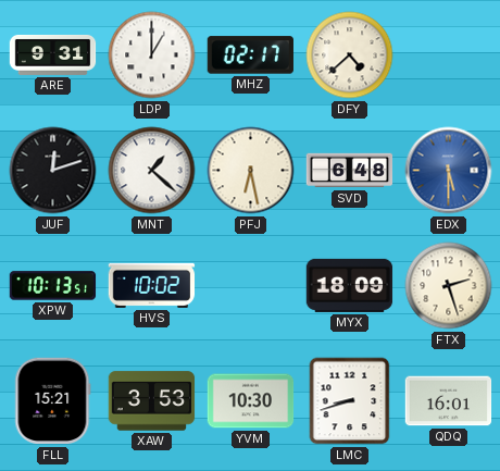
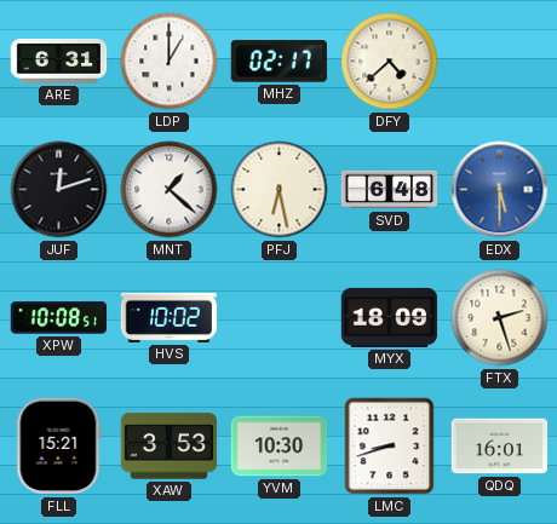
ARE: 9:31 -> 6:31 (59, 61)
XPW: 10:13 -> 10:08 (59, 318)
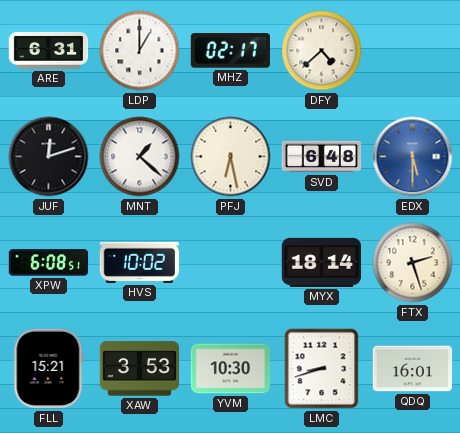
XPW: 10:08 -> 6:08 (49, 263)
MYX: 18:09 -> 18:14 (322, 262)
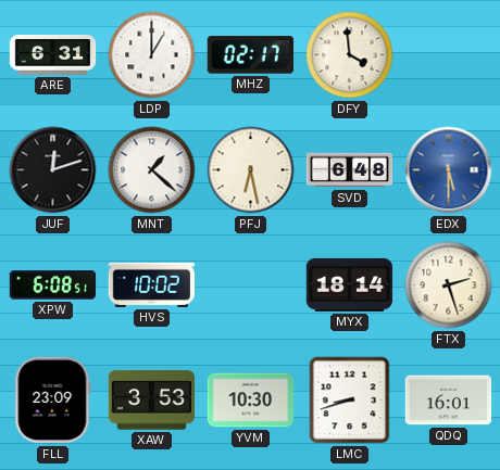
DFY: 4:38 -> 3:59 (350, 55)
FLL: 15:21 -> 23:09 (53, 401)
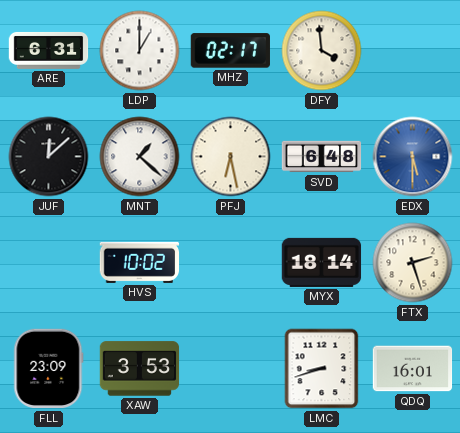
JUF: 12:12 -> 12:08 (49, 157)
XPW: 6:08 -> none (53, 285)
YVM: 10:30 -> none (251, 401)
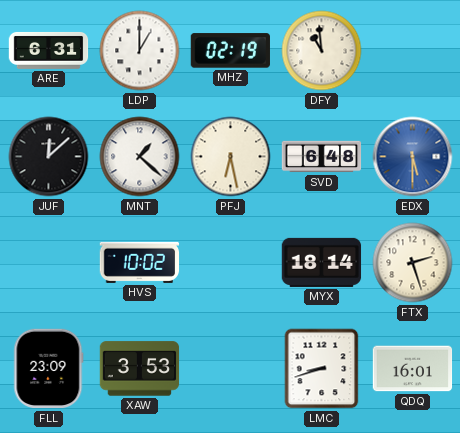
MHZ: 02:17 -> 02:19 (230, 51)
DFY: 3:59 -> 10:59 (322, 51)
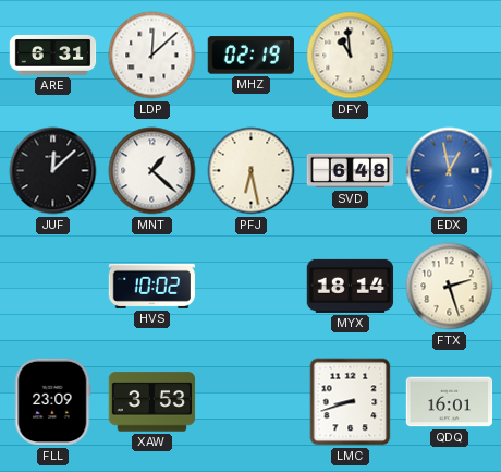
LDP: 1:00 -> 12:08 (152, 56)
EDX: 5:30 -> 12:58 (450, 171)
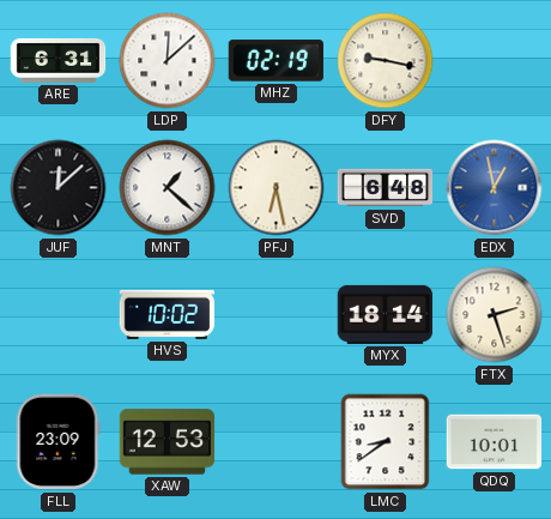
DFY: 10:59 -> 9:17 (386, 61)
XAW: 3:53 -> 12:53 (168, 442)
LMC: 8:42 -> 8:39 (386, 442)
QDQ: 16:01 -> 10:01 (495, 442)
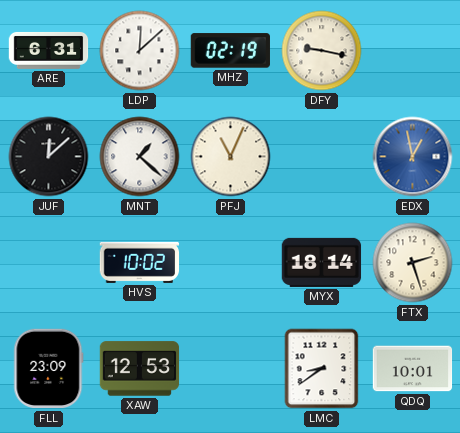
PFJ: 6:28 -> 11:04 (231, 157)
SVD: 6:48 -> none (386, 188)
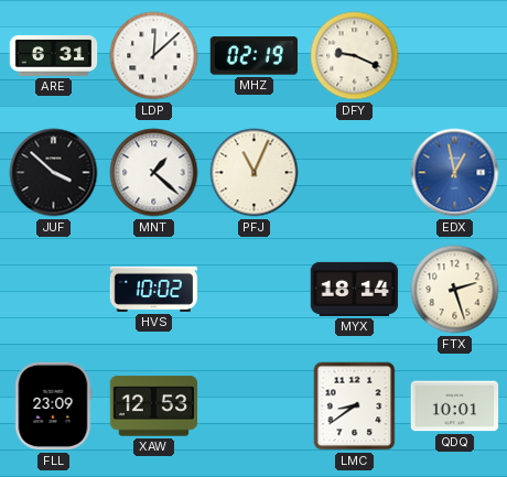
DFY: 9:17 -> 9:19 (355, 56)
JUF: 12:08 -> 3:52 (54, 173)
